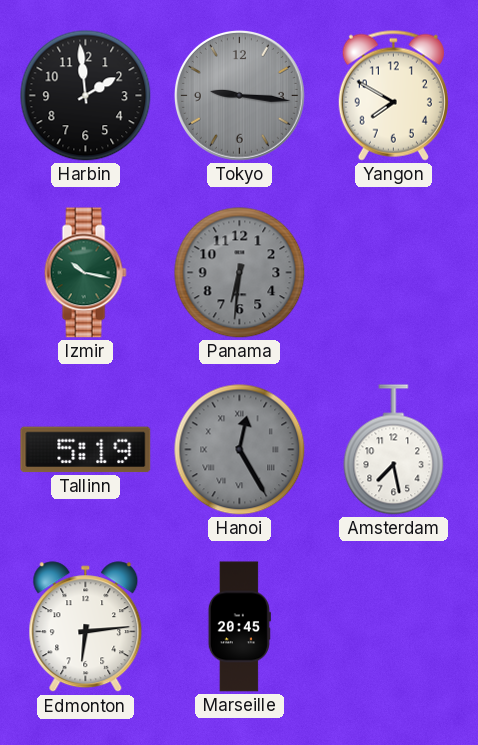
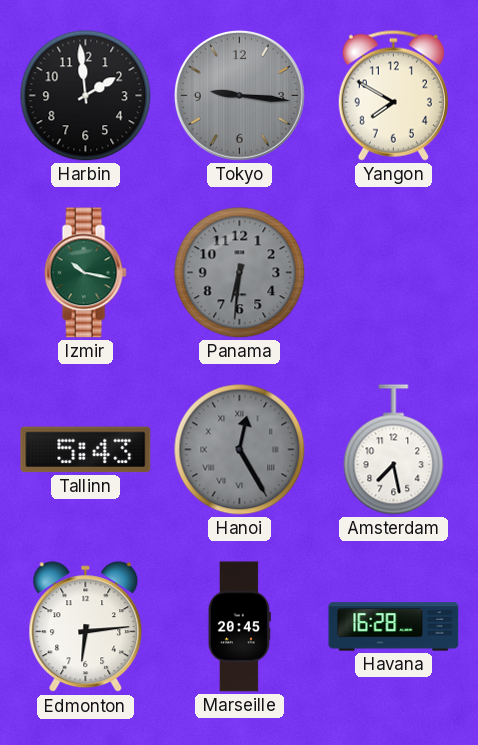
Tallinn: 5:19 -> 5:43 (86, 450)
Havana: none -> 16:28 (394, 627)
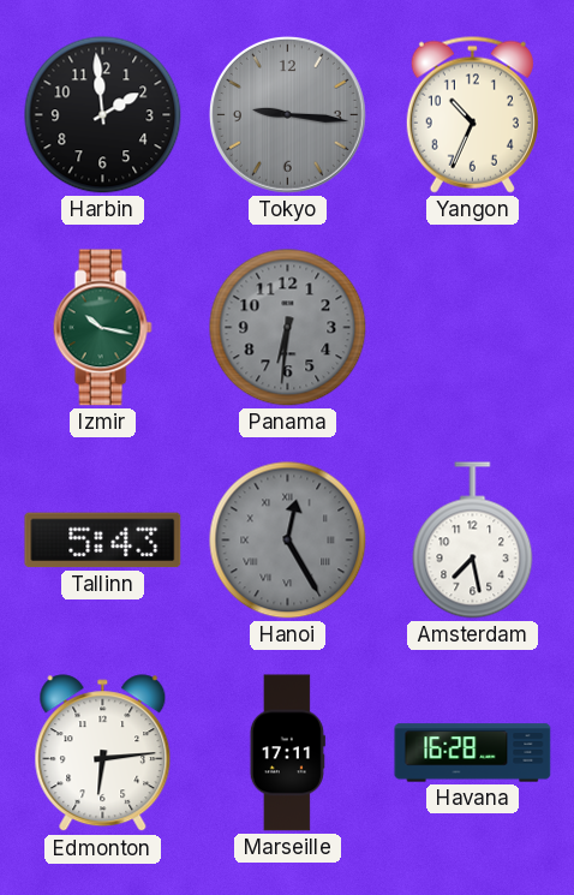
Yangon: 7:50 -> 10:34 (472, 114)
Marseille: 20:45 -> 17:11 (287, 753)
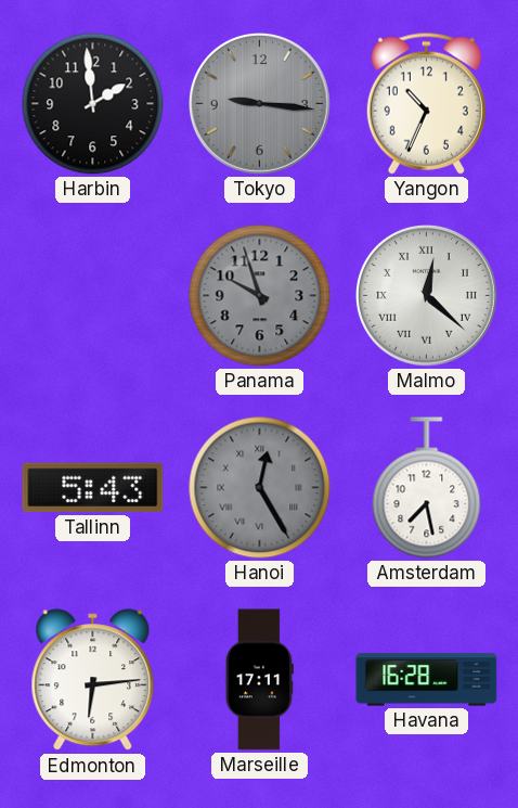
Izmir: 10:17 -> none (102, 328)
Panama: 6:31 -> 9:57 (260, 296)
Malmo: none -> 12:22 (426, 295)
